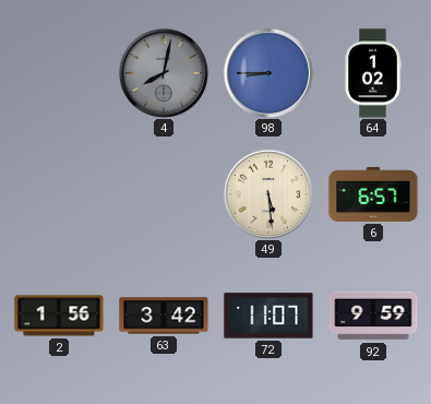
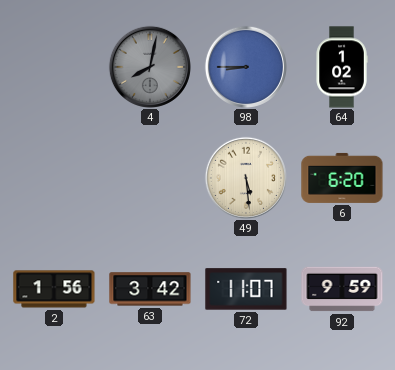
6: 6:57 -> 6:20 (342, 178)
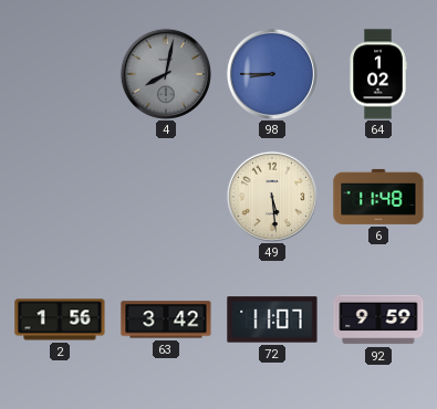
6: 6:20 -> 11:48 (378, 197)
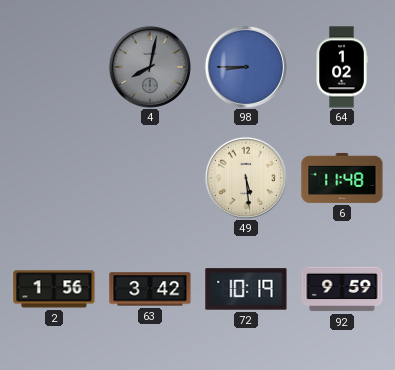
72: 11:07 -> 10:19 (246, 289)
